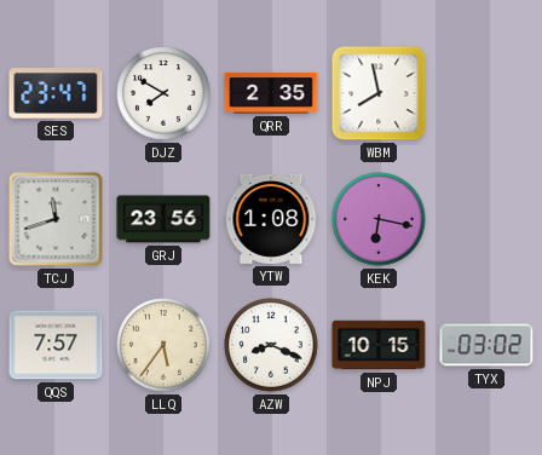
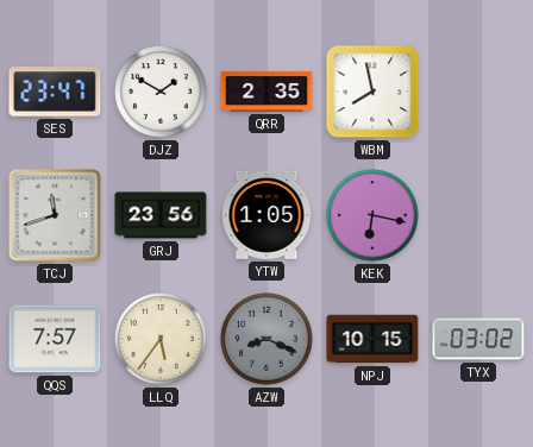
DJZ: 7:50 -> 1:50 (161, 92)
YTW: 1:08 -> 1:05 (266, 215)
AZW dial: white -> grey (266, 339)
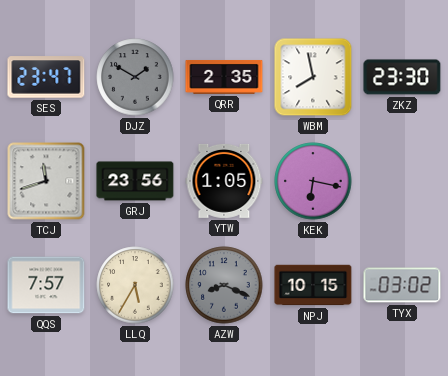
DJZ dial: white -> grey (135, 77)
ZKZ: none -> 23:30 (402, 77)
LLQ: 5:36 -> 5:35 (135, 285)
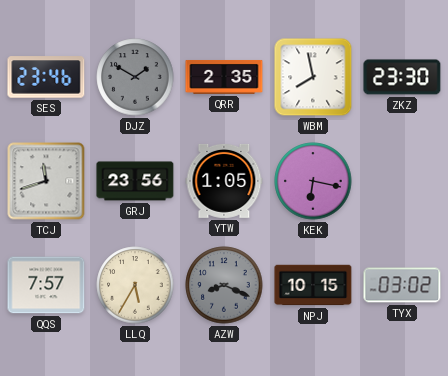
SES: 23:47 -> 23:46 (46, 77)
